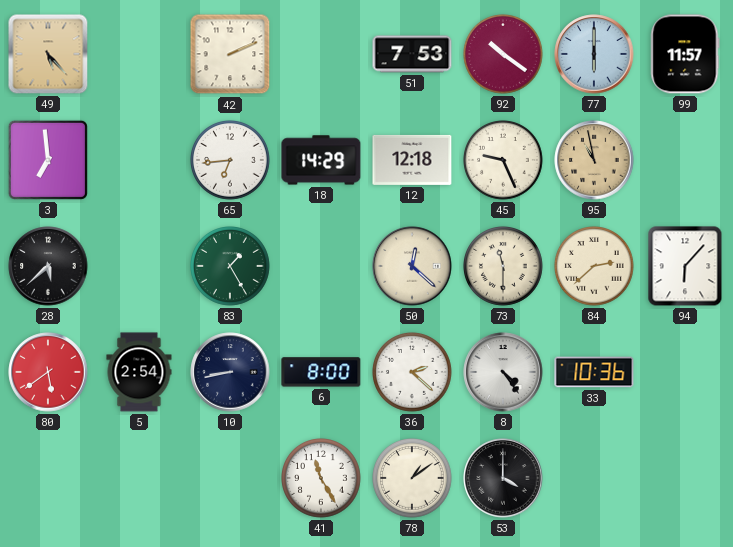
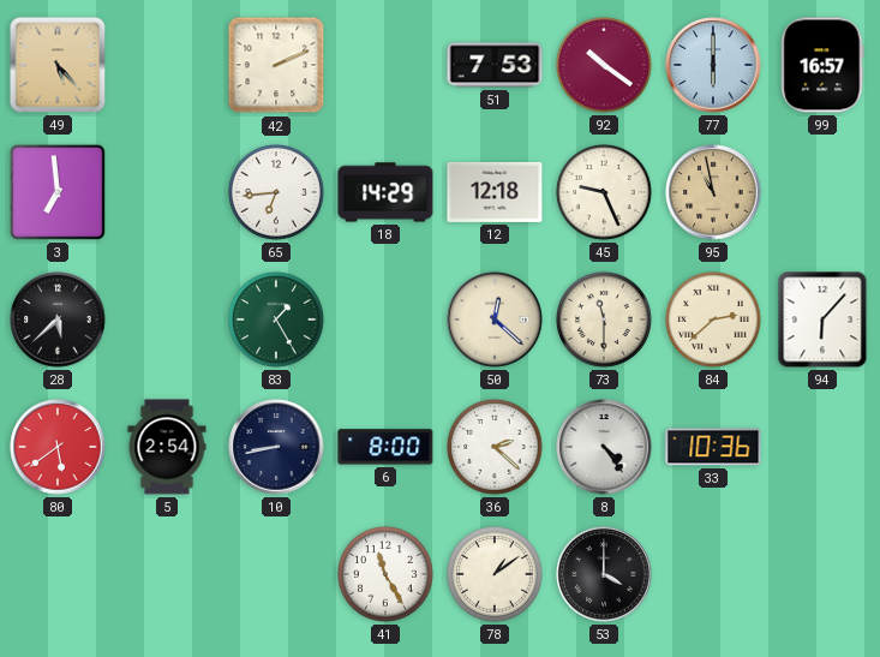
99: 11:57 -> 16:57 (822, 65)
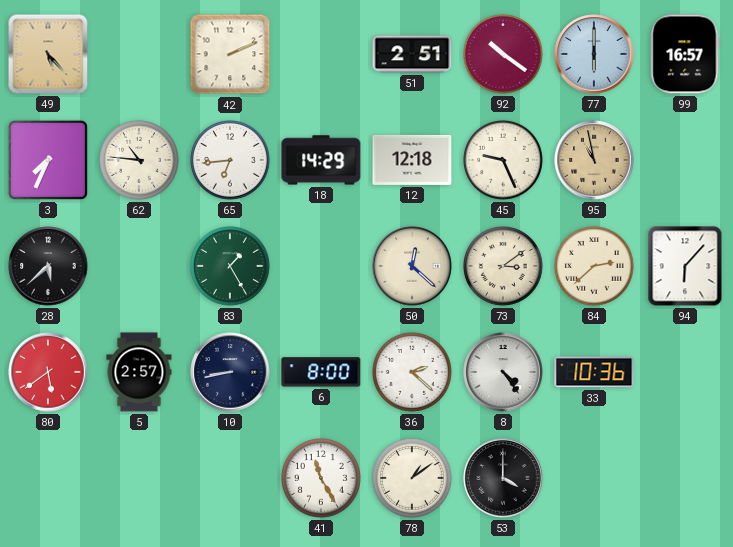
51: 7:53 -> 2:51 (412, 54)
3: 6:59 -> 7:34 (48, 160)
62: none -> 10:46 (140, 161)
73: 11:30 -> 3:09 (504, 267)
5: 2:54 -> 2:57 (139, 372)
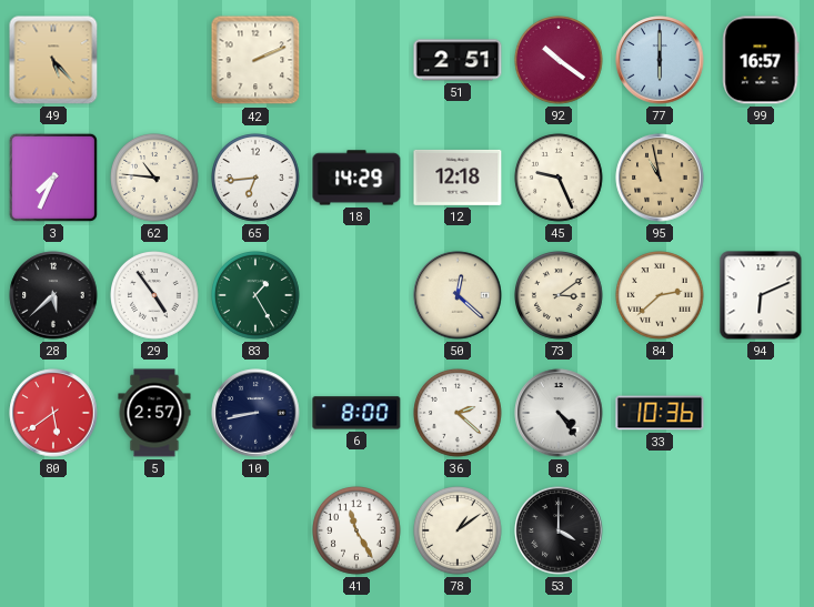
29: none -> 4:54 (155, 296)
94: 6:07 -> 6:11 (761, 295)
